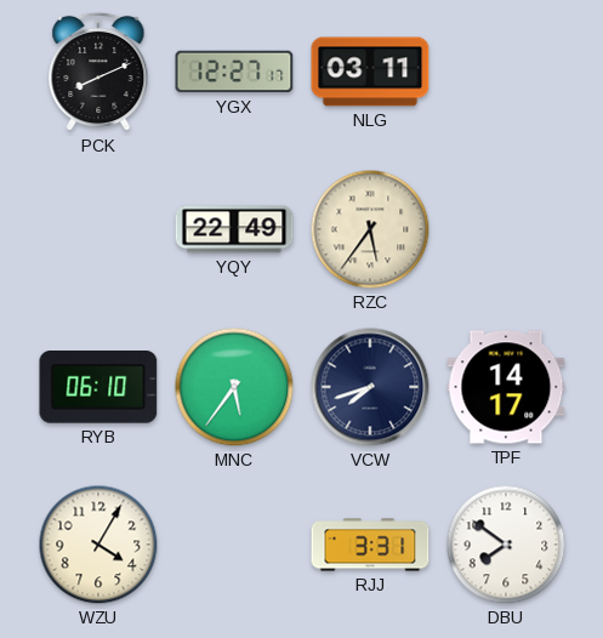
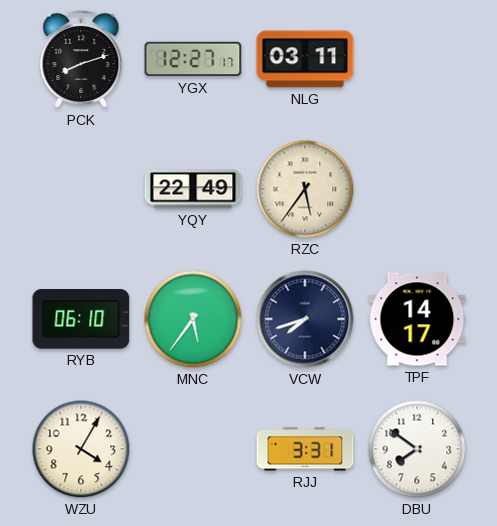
PCK: 8:11 -> 8:12 (81, 59)
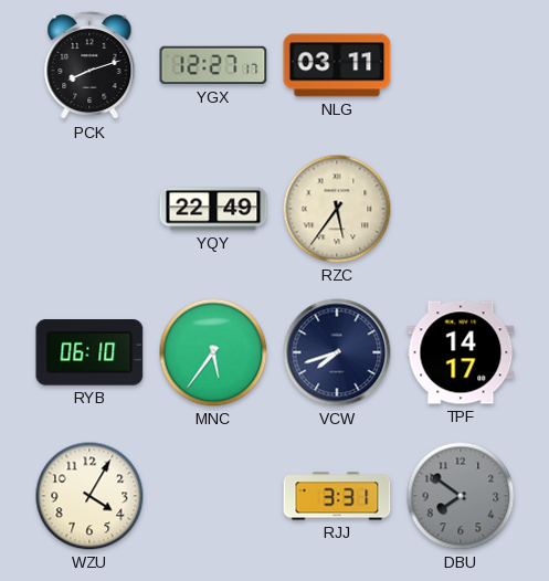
DBU dial: white -> grey (461, 496)
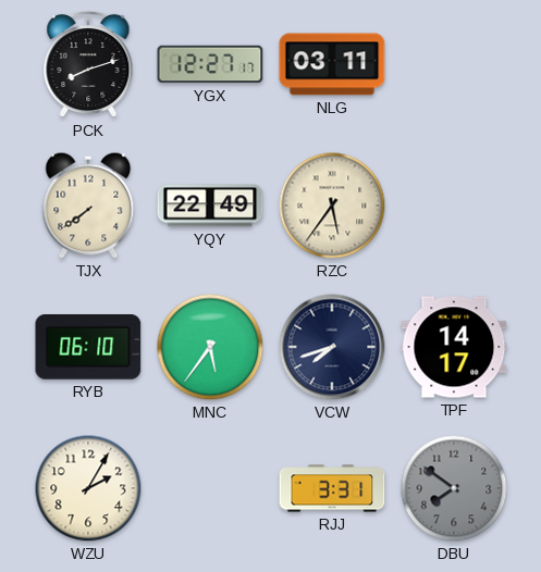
TJX: none -> 7:39 (88, 206)
WZU: 4:05 -> 2:05 (88, 488)
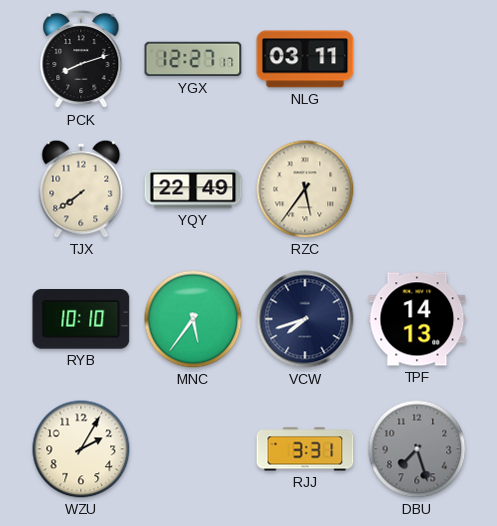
RYB: 06:10 -> 10:10 (81, 320)
TPF: 14:17 -> 14:13 (417, 319)
DBU: 7:51 -> 7:27 (417, 449)
